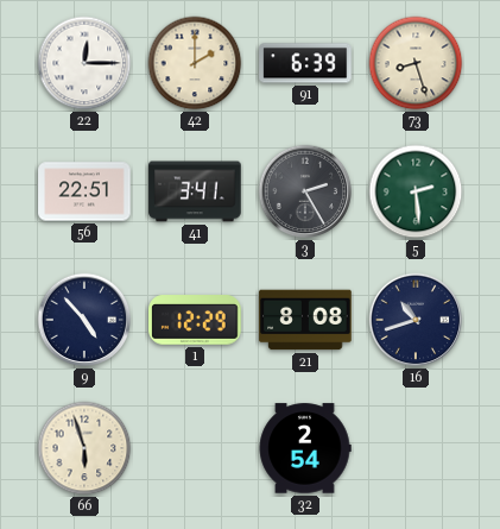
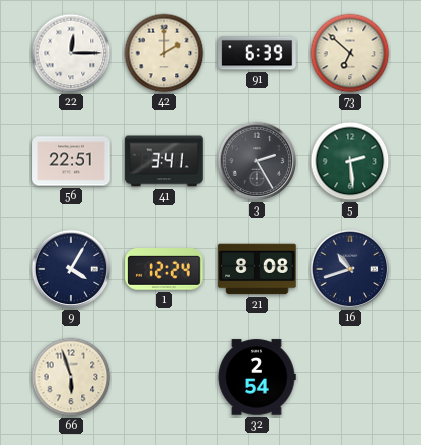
73: 8:27 -> 6:52 (350, 53)
9: 4:53 -> 4:05 (71, 269)
1: 12:29 -> 12:24 (164, 269)
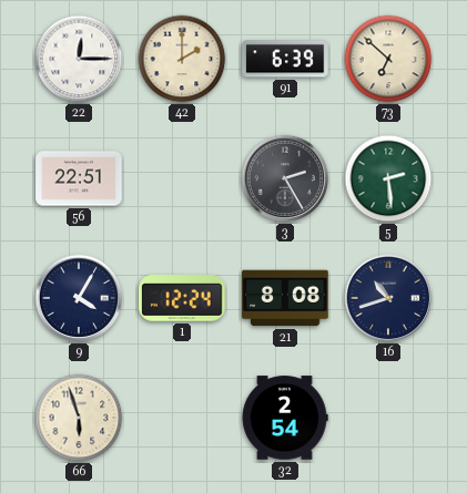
41: 3:41 -> none (164, 161)
